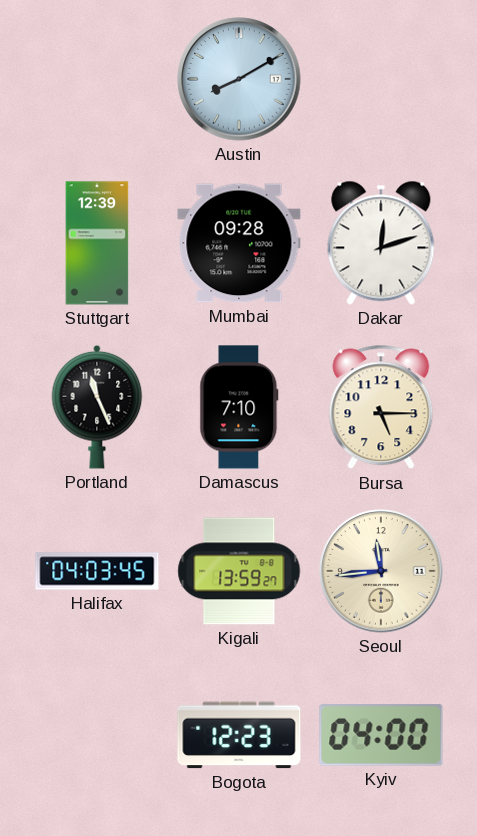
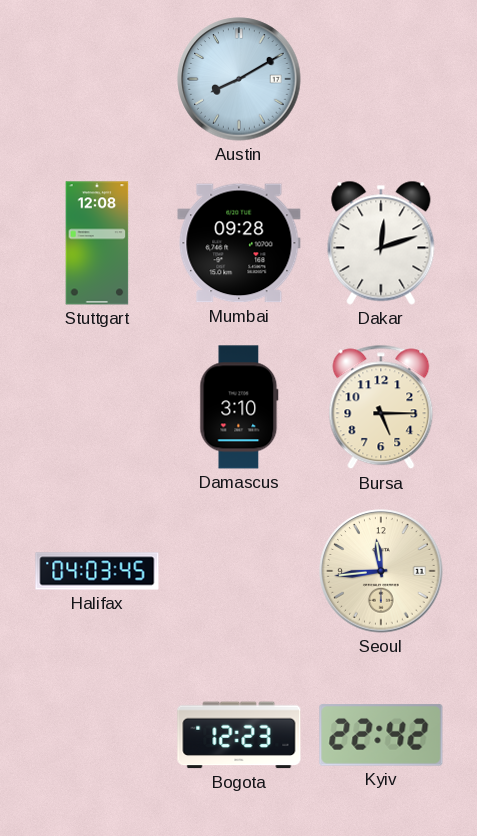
Stuttgart: 12:39 -> 12:08 (97, 243)
Portland: 11:26 -> none (97, 407)
Damascus: 7:10 -> 3:10 (239, 407)
Kigali: 13:59 -> none (239, 571)
Kyiv: 04:00 -> 22:42 (381, 735)
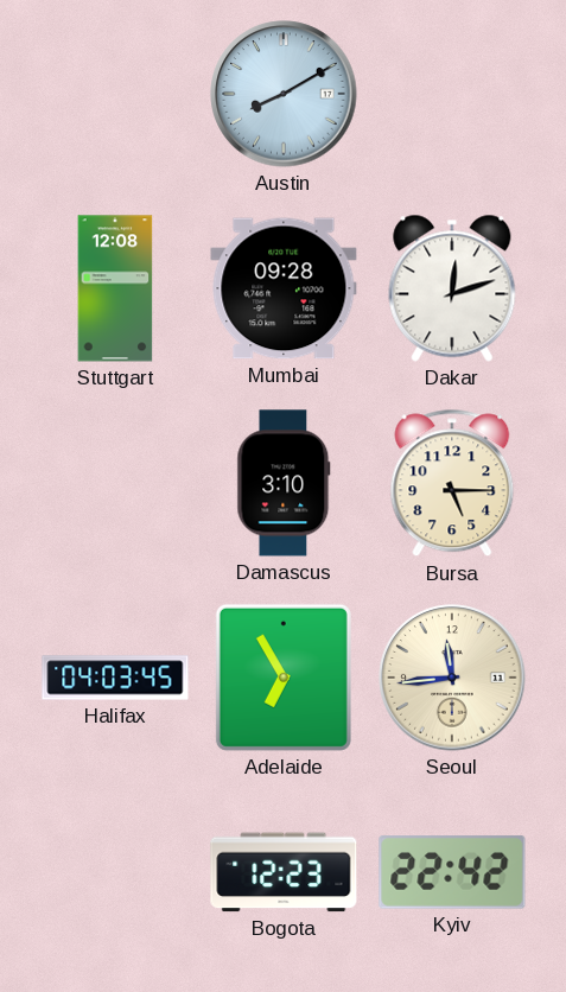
Adelaide: none -> 6:55 (284, 678)
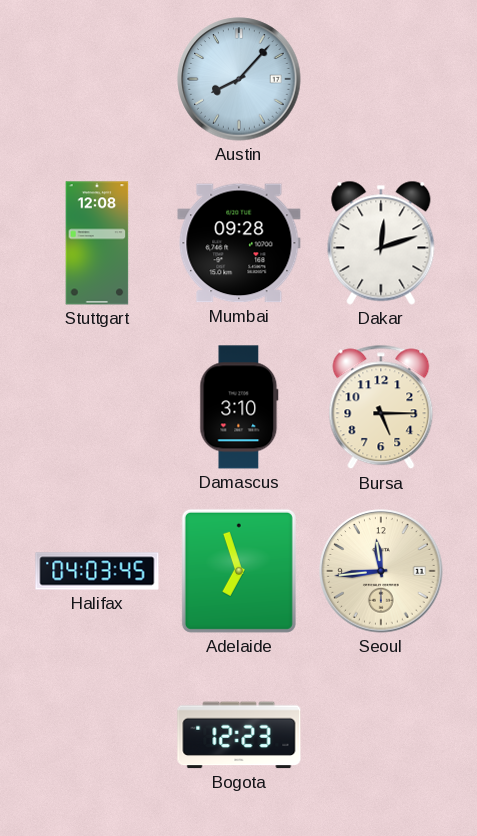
Austin: 8:10 -> 8:07 (239, 79)
Adelaide: 6:55 -> 6:57 (239, 571)
Kyiv: 22:42 -> none (452, 872)
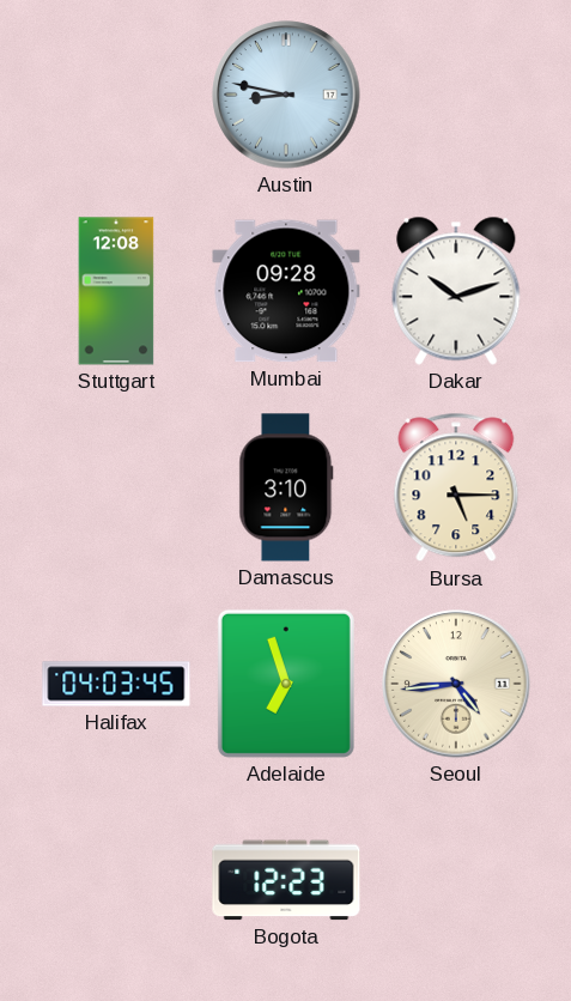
Austin: 8:07 -> 8:47 (286, 95)
Dakar: 12:12 -> 10:12 (456, 291)
Seoul: 11:44 -> 4:44 (456, 684)
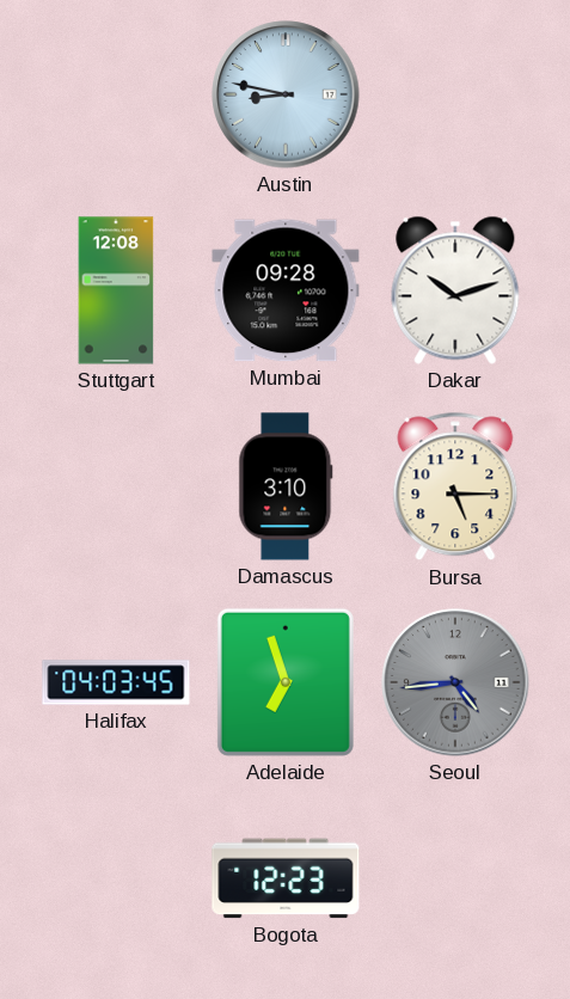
Seoul dial: cream -> grey (455, 682)
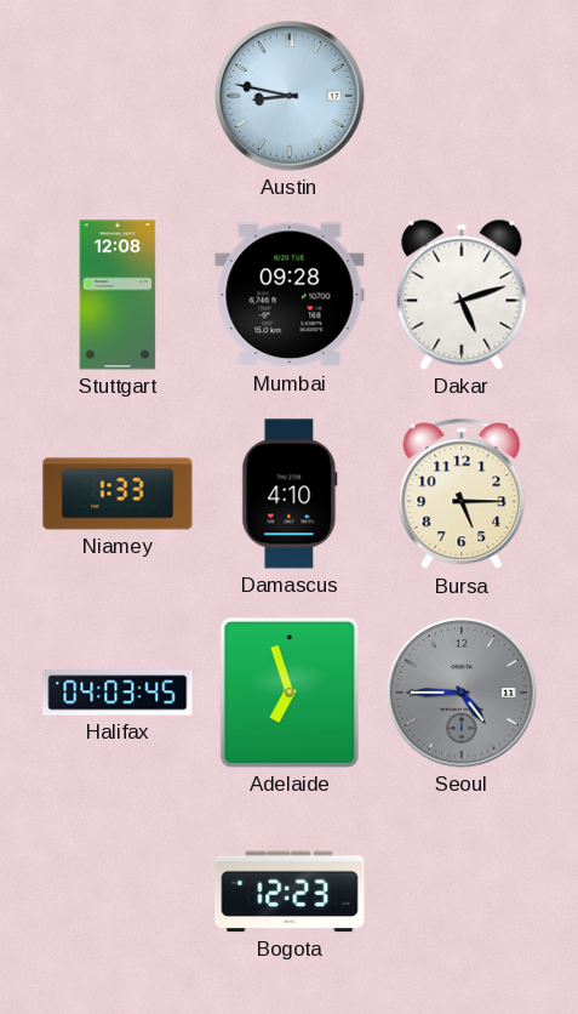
Dakar: 10:12 -> 5:12 (462, 295)
Niamey: none -> 1:33 (118, 494)
Damascus: 3:10 -> 4:10 (290, 494)
Seoul: 4:44 -> 4:45 (462, 693)
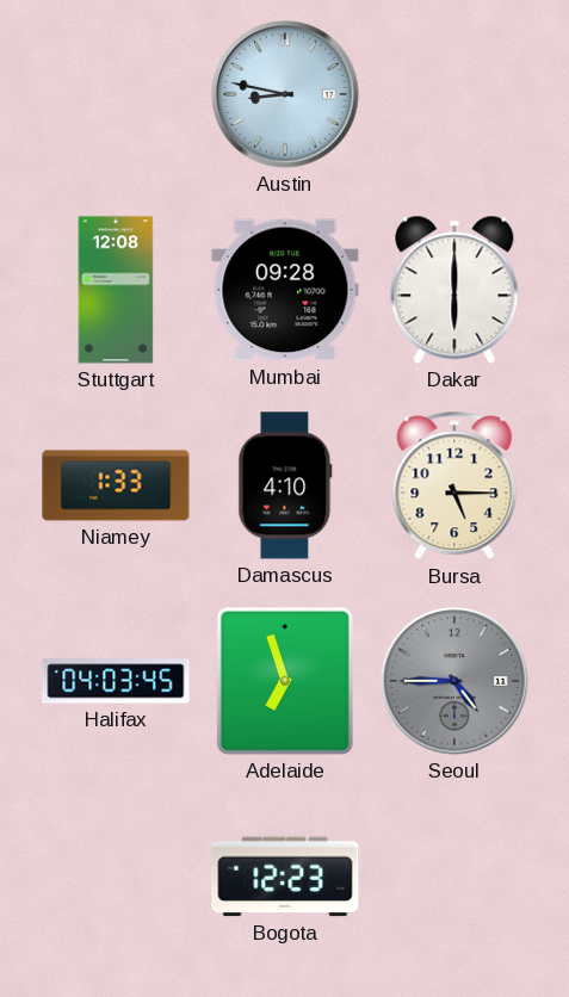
Dakar: 5:12 -> 6:00 (454, 290)
